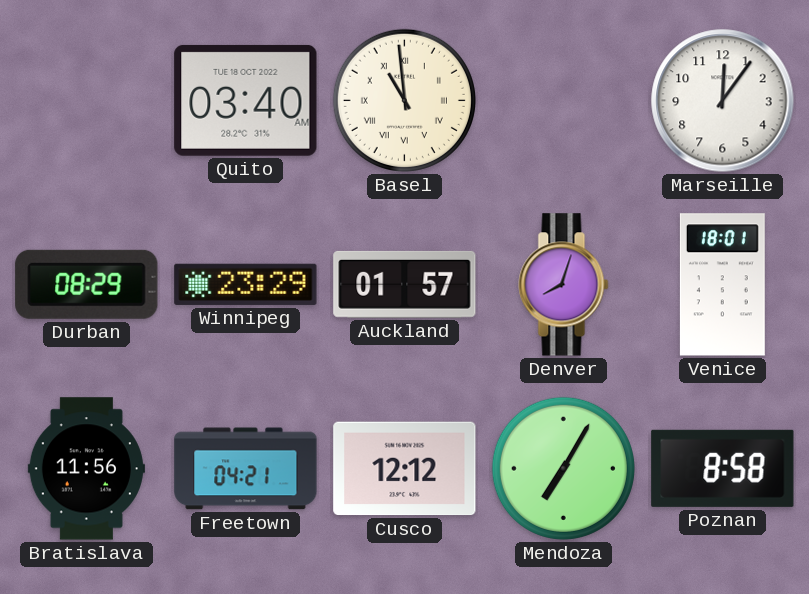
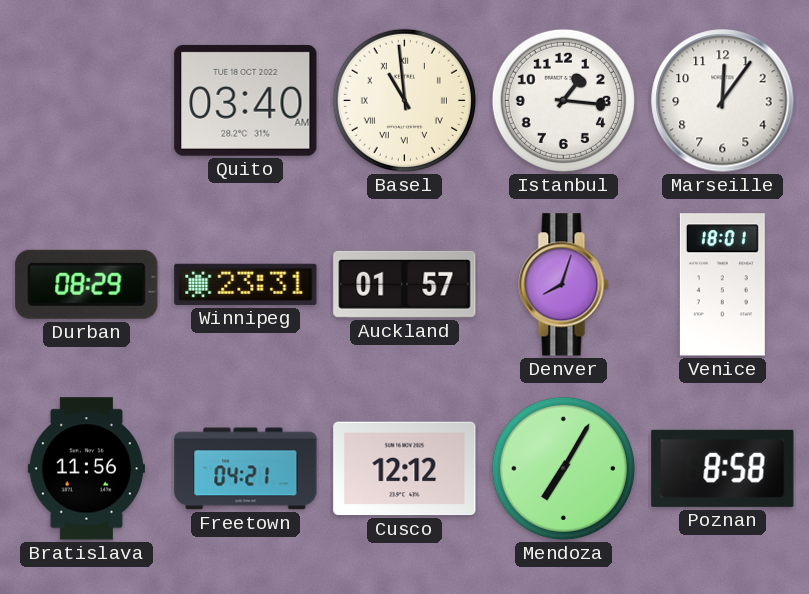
Istanbul: none -> 1:16 (563, 100)
Winnipeg: 23:29 -> 23:31 (246, 284)
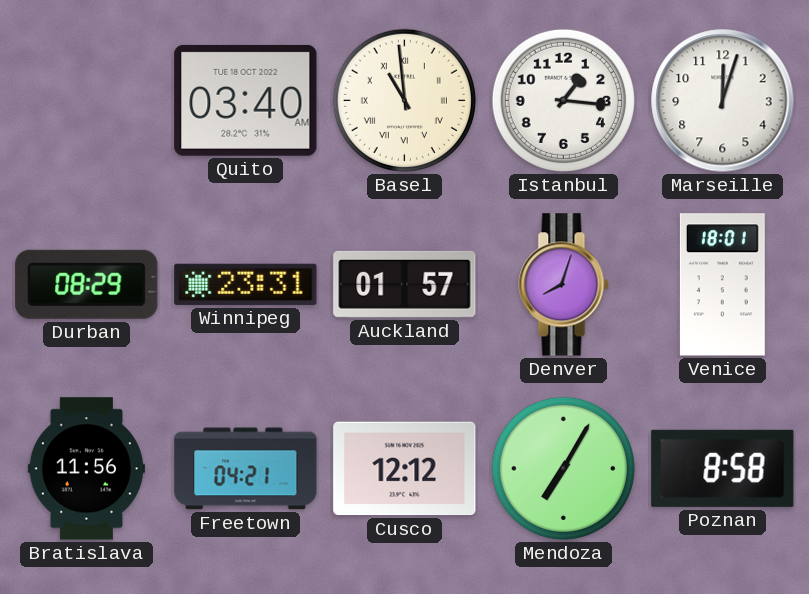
Marseille: 12:06 -> 12:03 (723, 101)
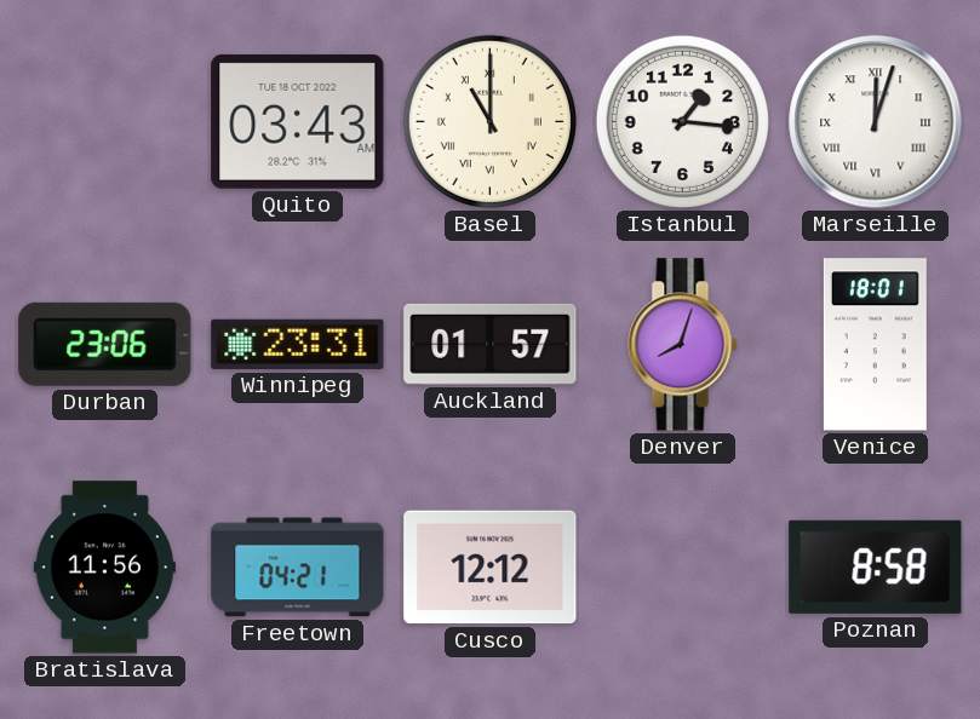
Quito: 03:40 -> 03:43 (298, 121)
Basel: 10:59 -> 11:00 (489, 121)
Marseille numerals: Arabic -> Roman (876, 122)
Durban: 08:29 -> 23:06 (105, 344)
Mendoza: 7:05 -> none (563, 468)
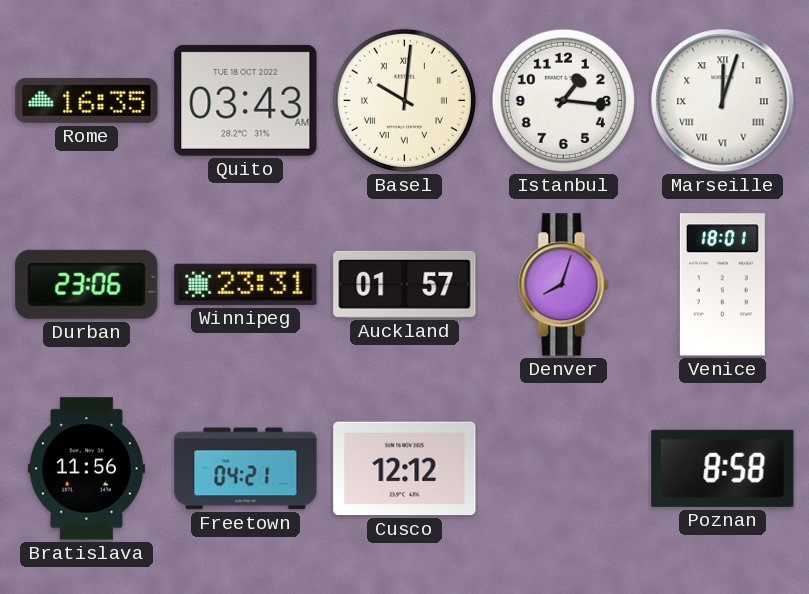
Rome: none -> 16:35 (87, 100)
Basel: 11:00 -> 10:01 (404, 100)
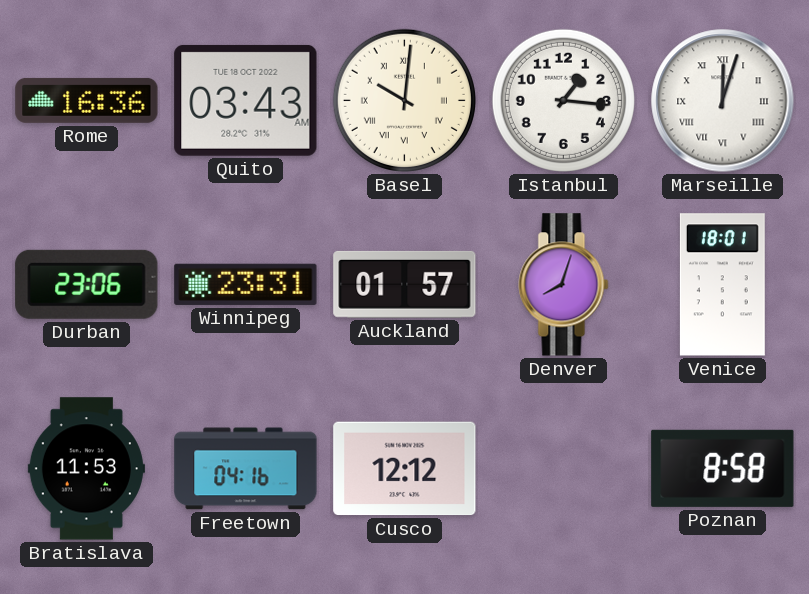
Rome: 16:35 -> 16:36 (87, 100)
Bratislava: 11:56 -> 11:53 (86, 469)
Freetown: 04:21 -> 04:16 (246, 469)
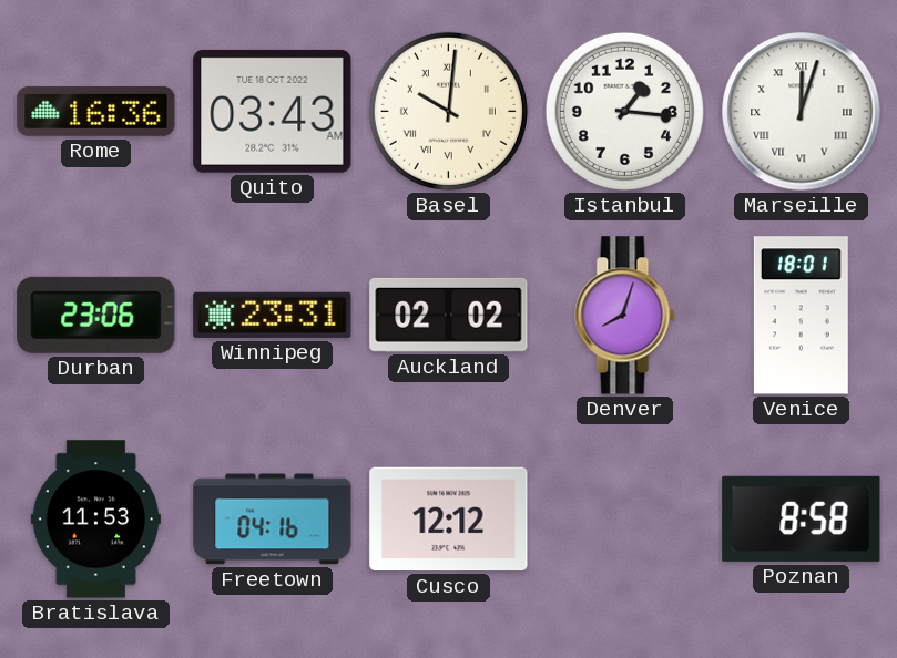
Auckland: 01:57 -> 02:02 (449, 315)
